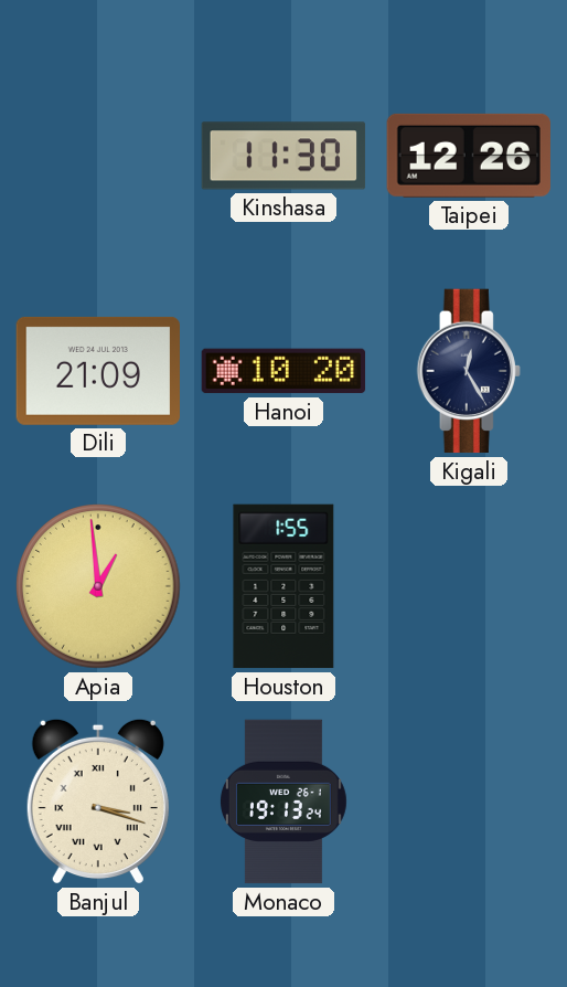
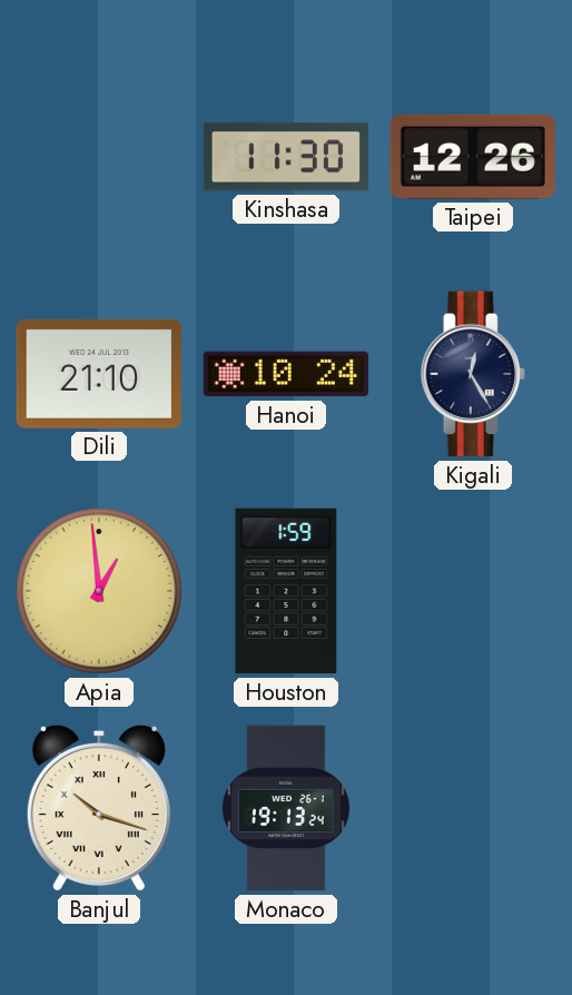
Dili: 21:09 -> 21:10 (98, 374)
Hanoi: 10:20 -> 10:24 (286, 374)
Houston: 1:55 -> 1:59 (286, 591)
Banjul: 3:18 -> 10:18 (99, 808)
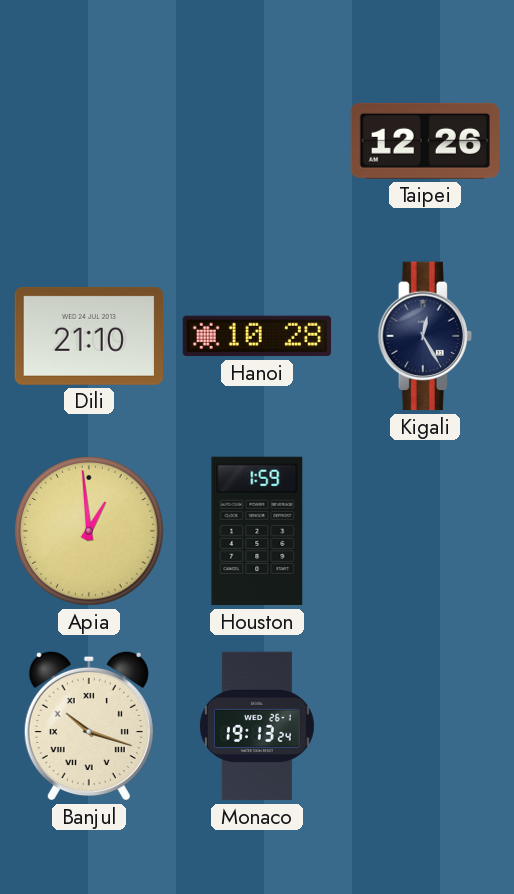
Kinshasa: 11:30 -> none (286, 157)
Hanoi: 10:24 -> 10:28 (257, 336)
